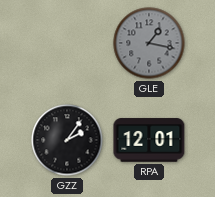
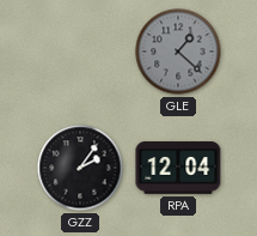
GLE: 1:17 -> 1:22 (178, 52)
RPA: 12:01 -> 12:04 (178, 168)
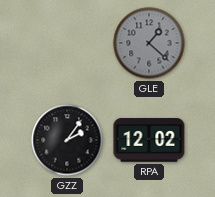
RPA: 12:04 -> 12:02 (149, 140)
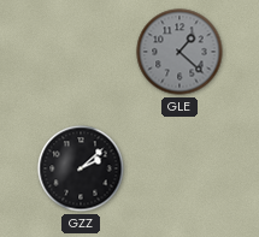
GZZ: 2:06 -> 2:08 (81, 168)
RPA: 12:02 -> none (149, 140)
